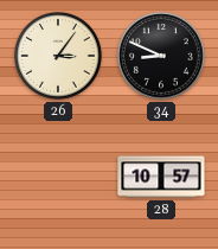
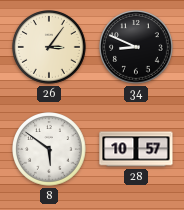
8: none -> 5:51 (50, 150)
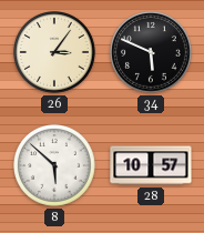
34: 8:49 -> 5:49 (152, 53)
8: 5:51 -> 5:52 (55, 166)
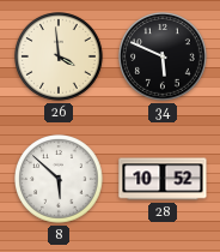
26: 3:06 -> 3:59 (60, 58)
28: 10:57 -> 10:52 (163, 179)
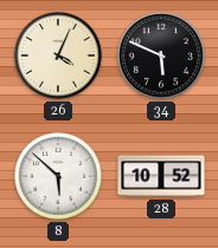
26: 3:59 -> 4:04 (59, 57)
